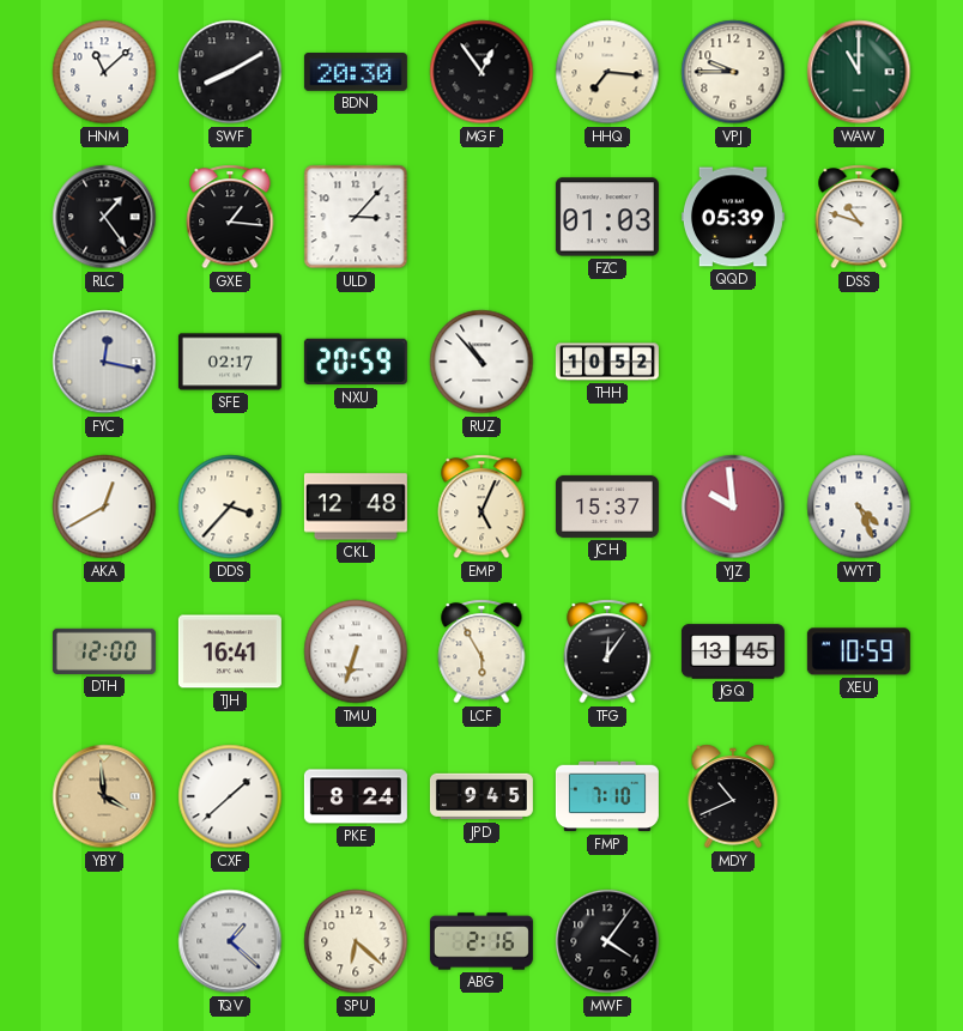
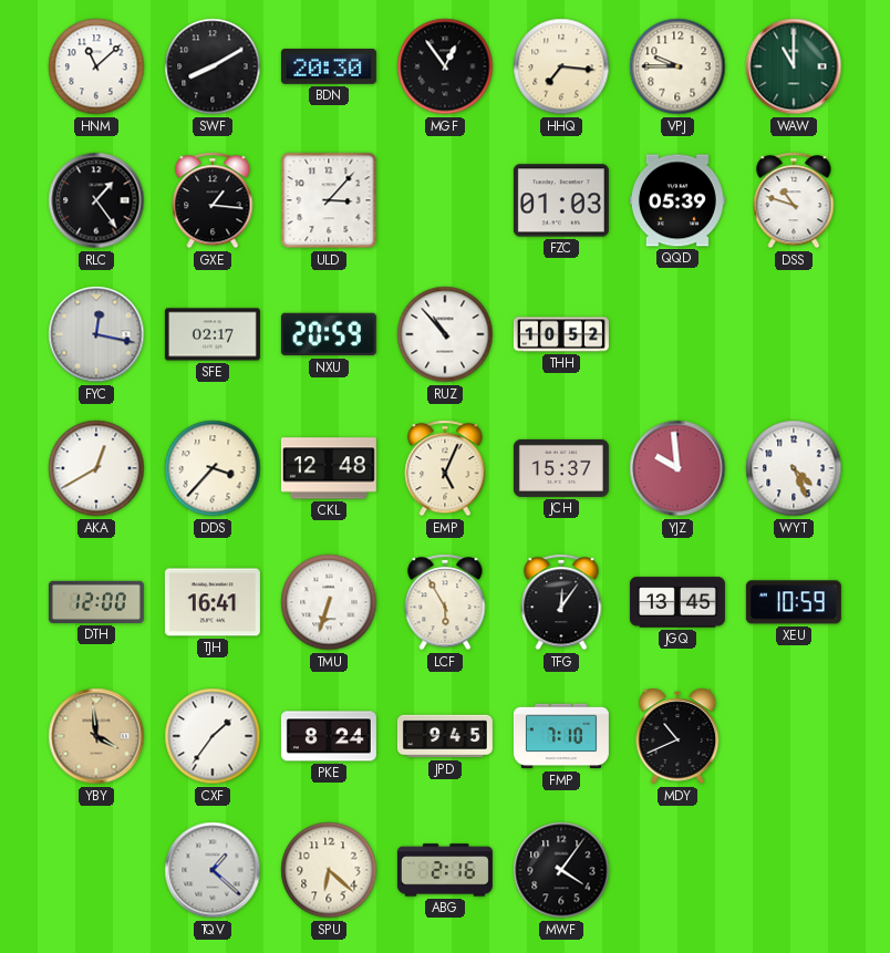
CXF: 1:38 -> 1:36 (213, 736)
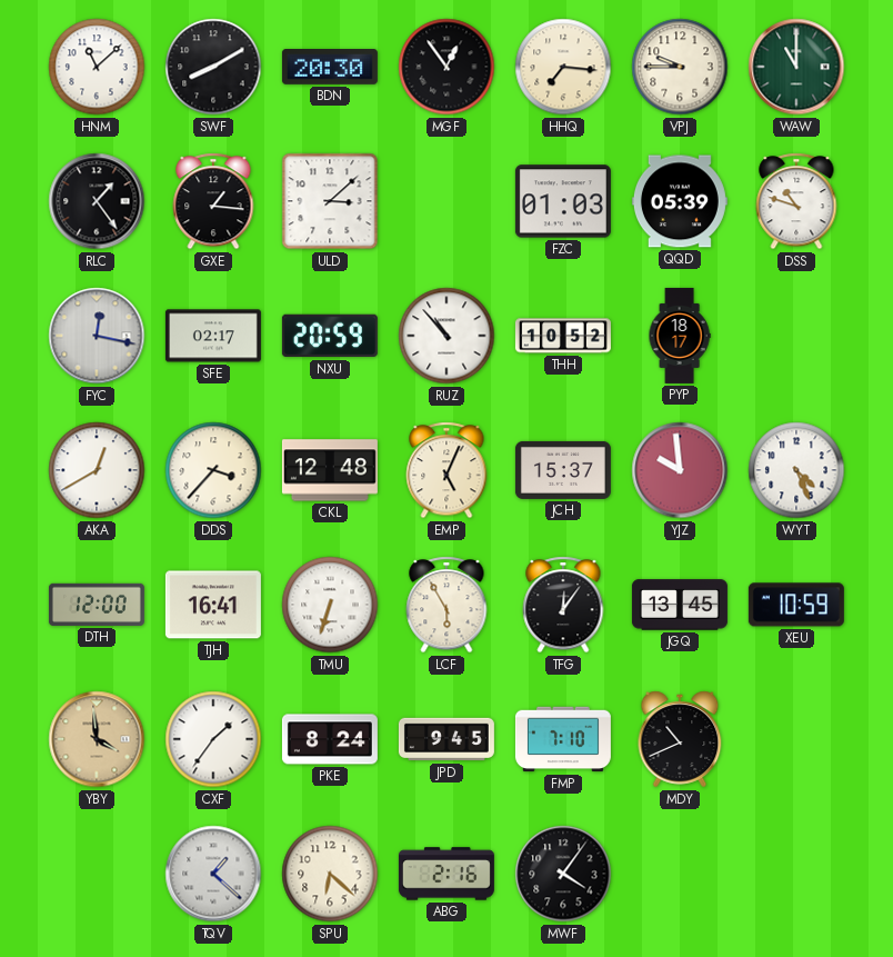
ULD: 3:07 -> 3:08 (330, 201)
PYP: none -> 18:17 (680, 336)
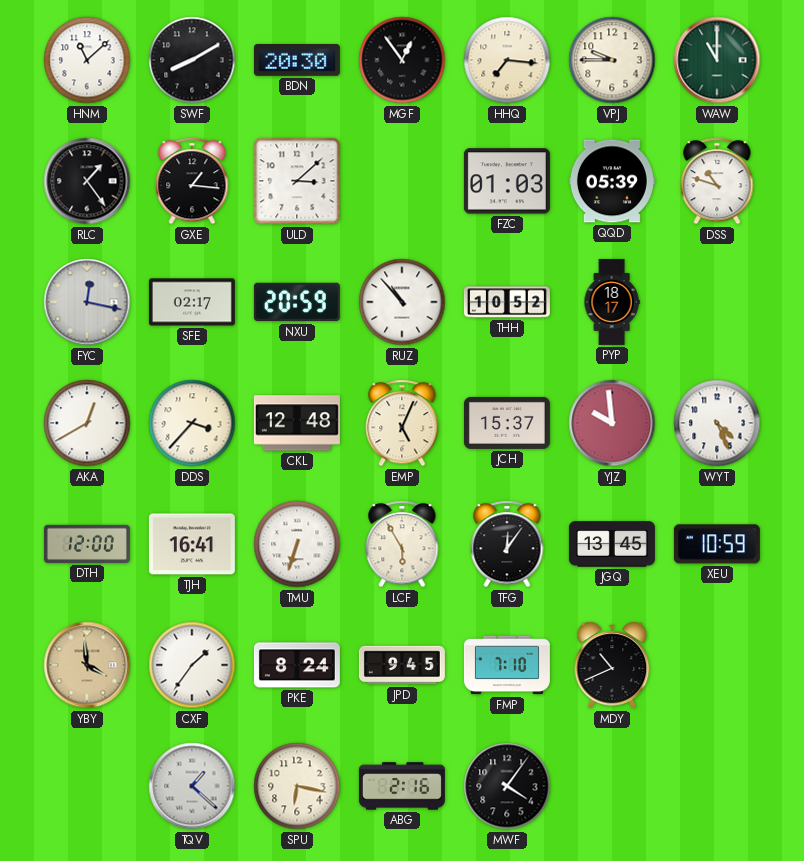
SPU: 6:22 -> 6:17 (297, 786)
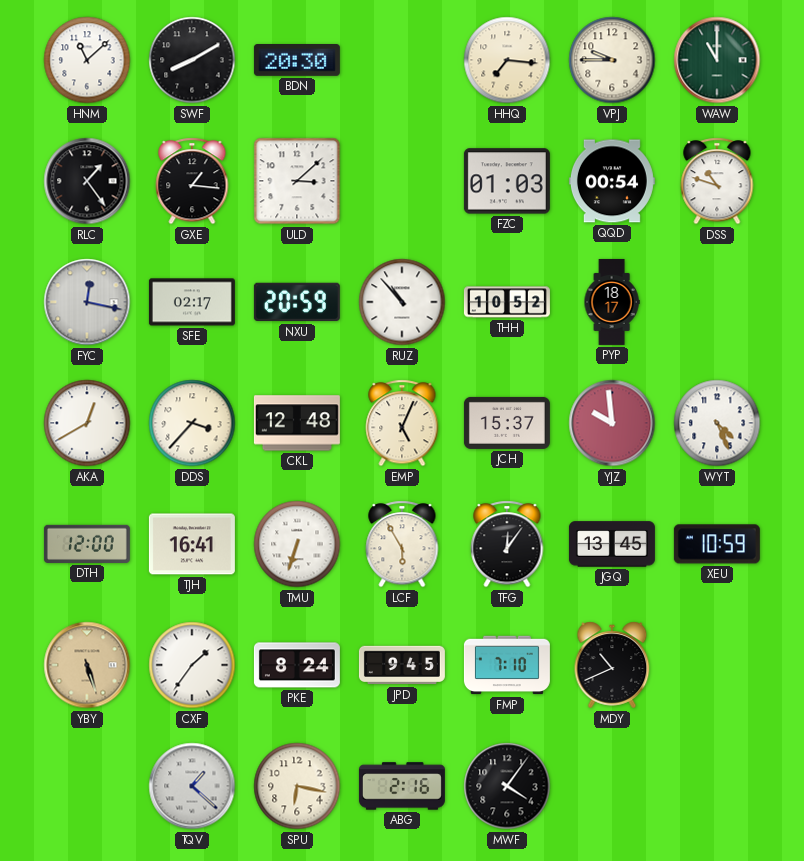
MGF: 12:54 -> none (402, 60)
QQD: 05:39 -> 00:54 (612, 181)
YBY: 3:59 -> 5:27 (87, 665)
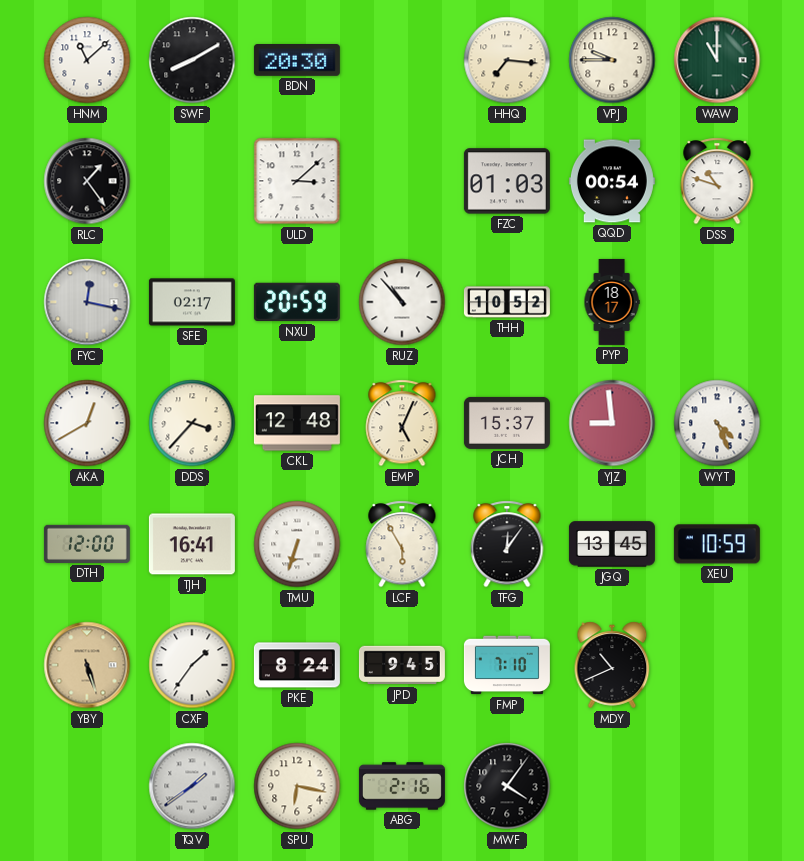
GXE: 1:16 -> none (192, 181)
YJZ: 9:59 -> 8:59 (612, 423)
TQV: 1:22 -> 1:39 (192, 786)
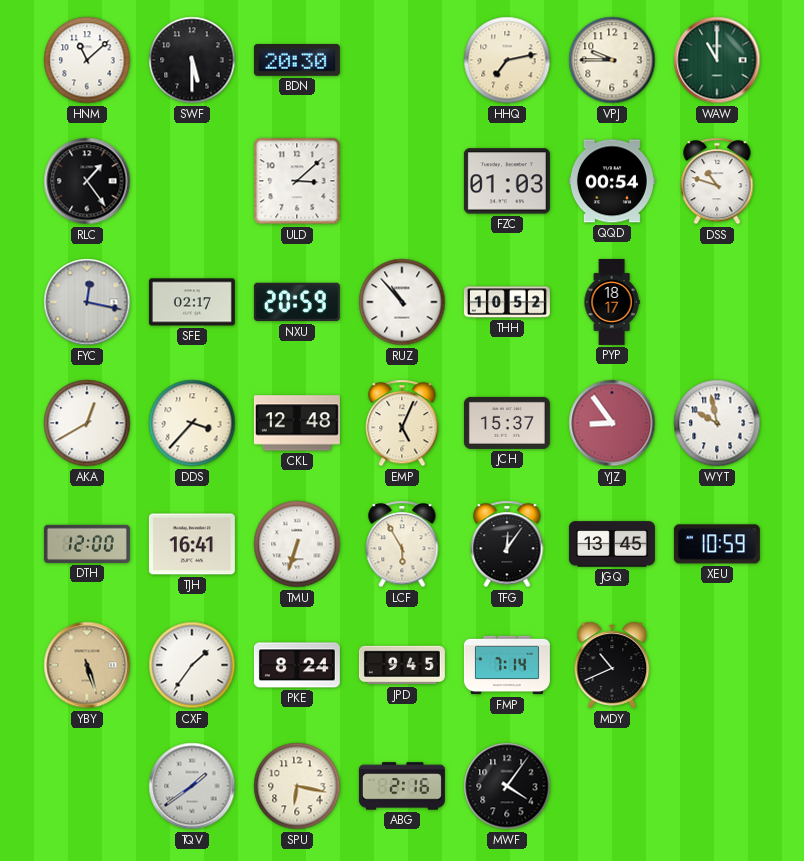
SWF: 8:10 -> 5:30 (192, 60)
HHQ: 7:16 -> 7:13 (507, 60)
YJZ: 8:59 -> 8:54 (612, 423)
WYT: 4:26 -> 9:58 (717, 423)
FMP: 7:10 -> 7:14 (507, 665)
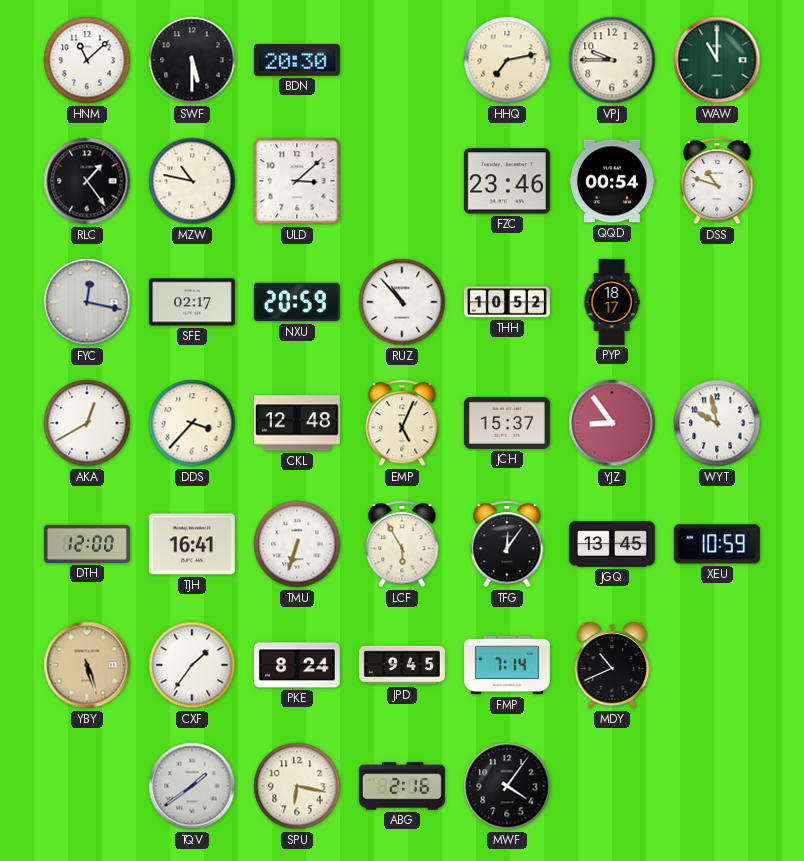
MZW: none -> 10:47 (192, 181)
FZC: 01:03 -> 23:46 (507, 181)
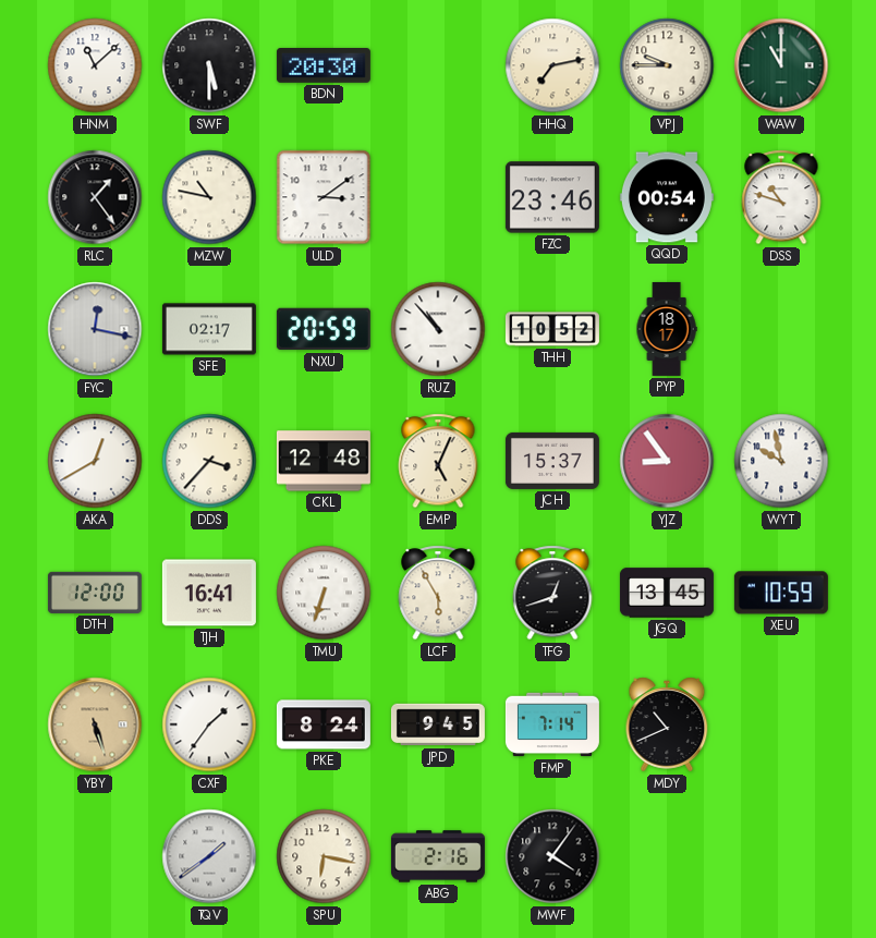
ULD: 3:08 -> 3:09 (324, 197)
TFG: 12:06 -> 12:42 (552, 593)
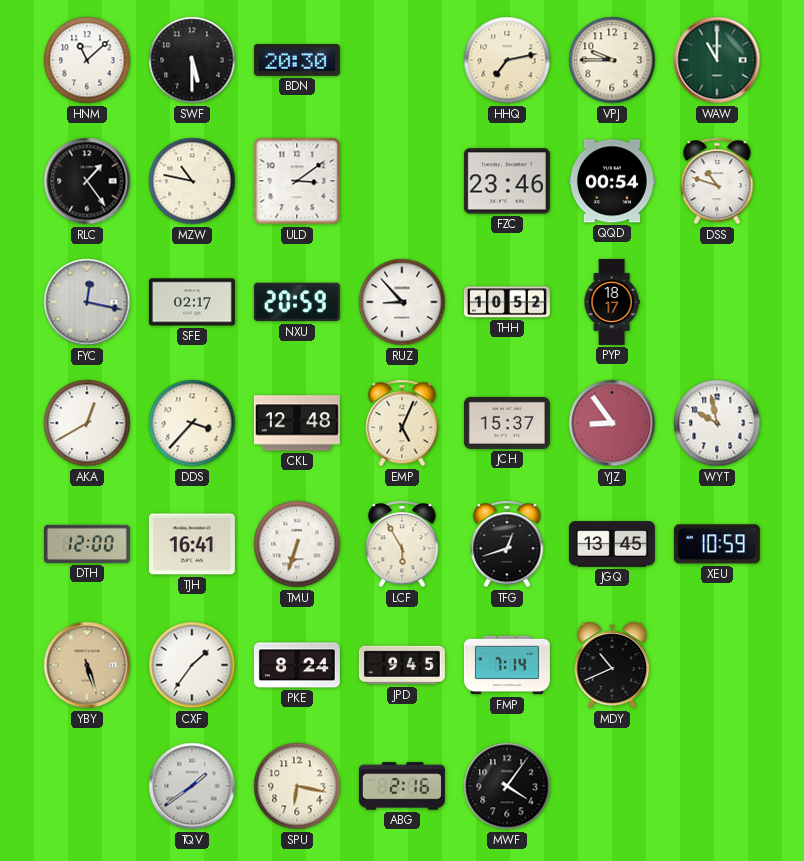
RUZ: 10:53 -> 8:53 (402, 302)
